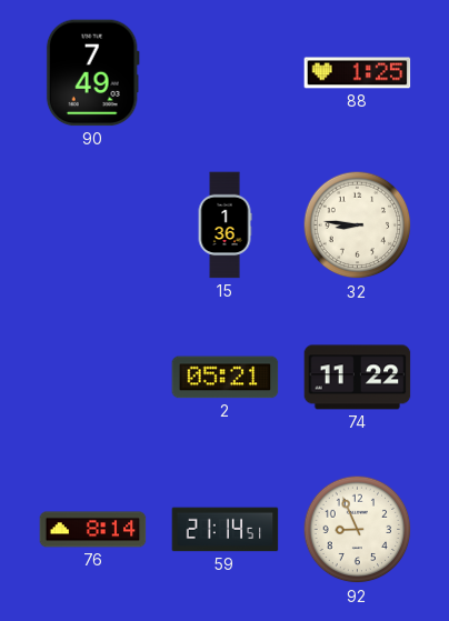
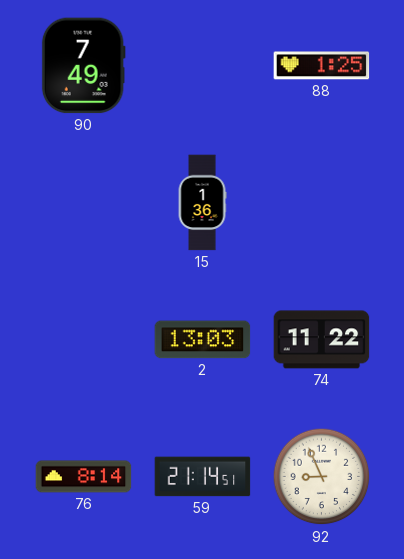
32: 8:46 -> none (358, 226)
2: 05:21 -> 13:03 (203, 340)
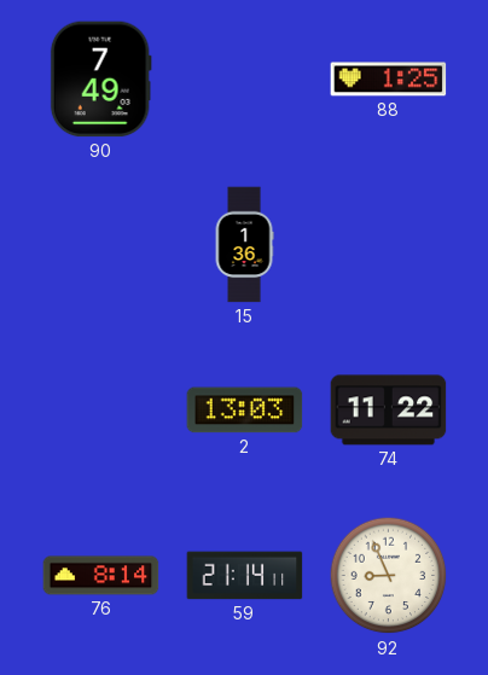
59: 21:14:51 -> 21:14:11 (245, 576)
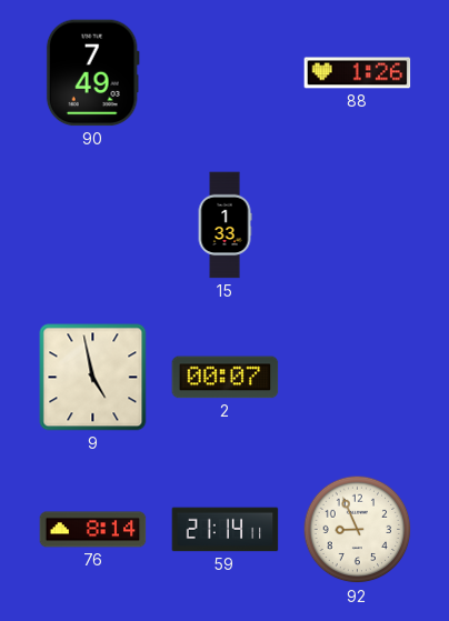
88: 1:25 -> 1:26 (358, 73)
15: 1:36 -> 1:33 (225, 226)
9: none -> 4:58 (93, 378)
2: 13:03 -> 00:07 (226, 378)
74: 11:22 -> none (389, 411)
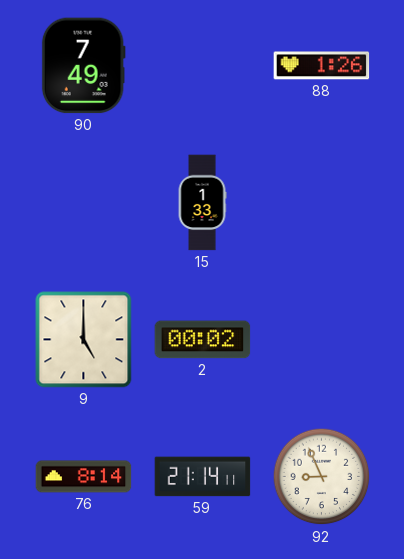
9: 4:58 -> 5:00 (84, 340)
2: 00:07 -> 00:02 (203, 340)
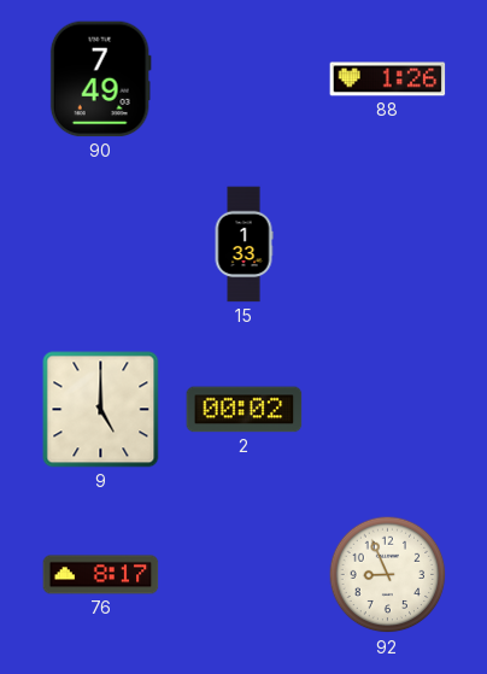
76: 8:14 -> 8:17 (101, 575)
59: 21:14 -> none (203, 477)
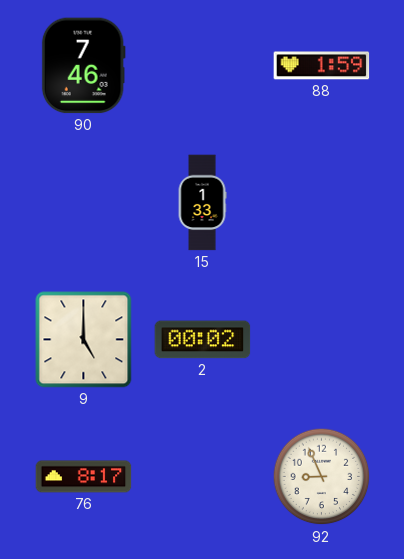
90: 7:49 -> 7:46 (83, 66)
88: 1:26 -> 1:59 (322, 66)
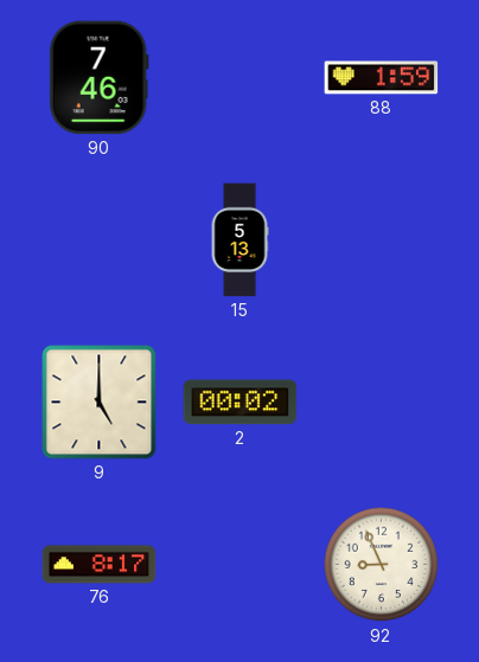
15: 1:33 -> 5:13 (239, 240)
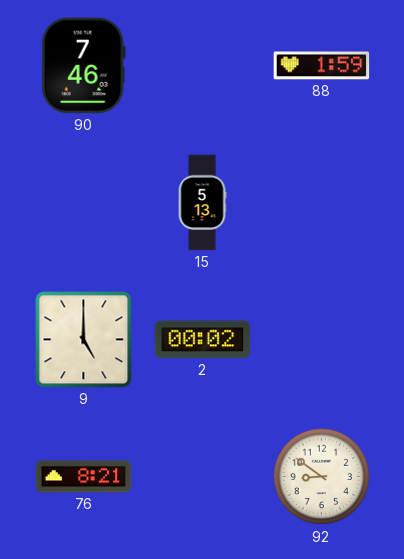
76: 8:17 -> 8:21 (84, 477)
92: 8:56 -> 8:51 (322, 477)
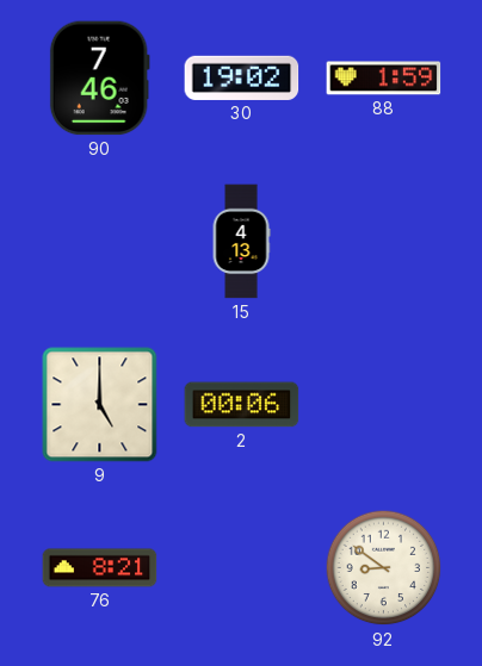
30: none -> 19:02 (242, 77)
15: 5:13 -> 4:13 (241, 242)
2: 00:02 -> 00:06 (242, 405)
